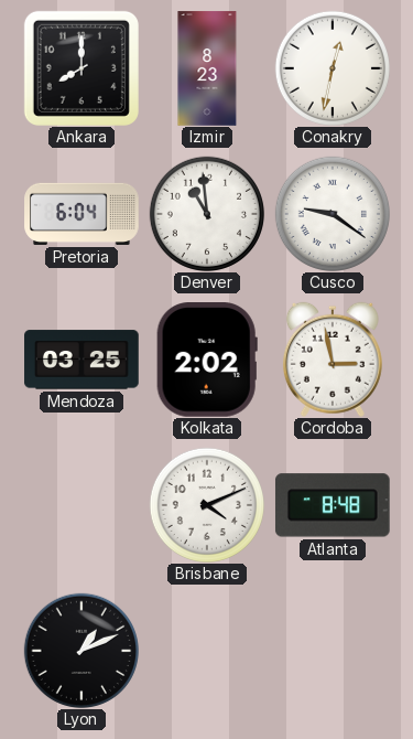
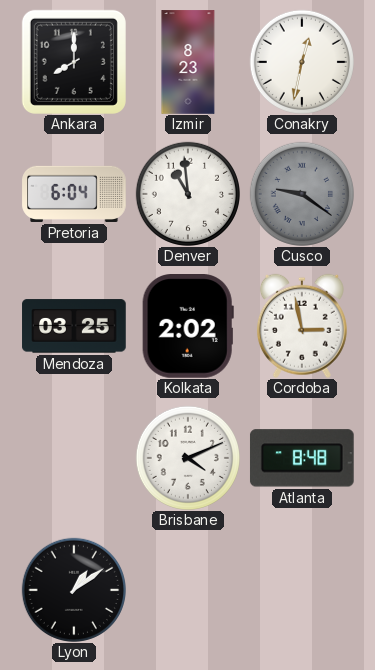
Cusco dial: white -> grey (302, 194)
Lyon: 1:11 -> 1:09 (74, 590)
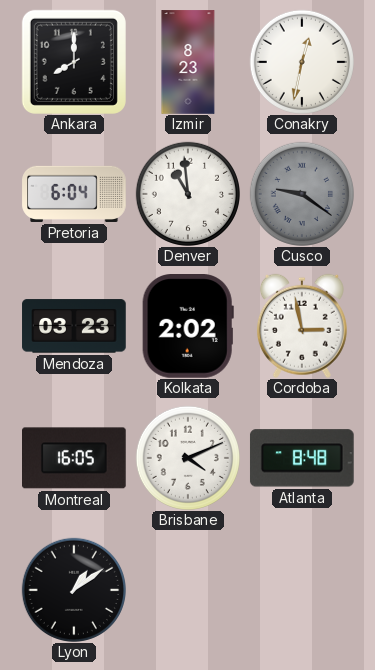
Mendoza: 03:25 -> 03:23 (74, 326)
Montreal: none -> 16:05 (75, 458)
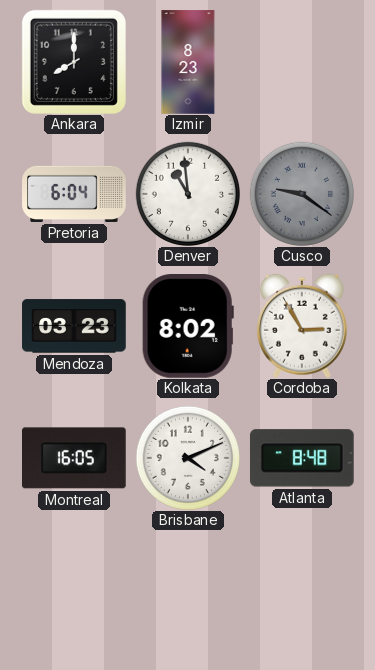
Conakry: 12:32 -> none (302, 62)
Kolkata: 2:02 -> 8:02 (188, 327)
Cordoba: 2:58 -> 2:55 (302, 326)
Lyon: 1:09 -> none (74, 590)
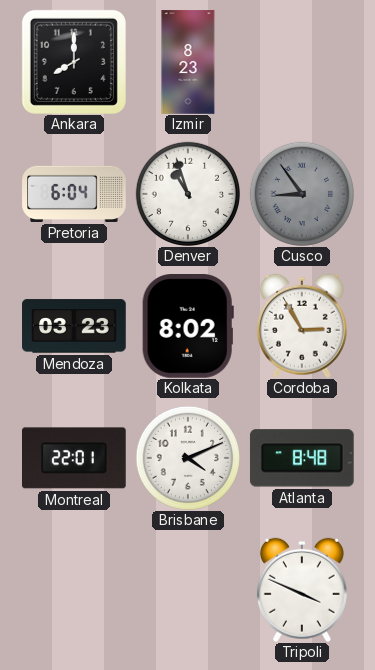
Denver: 10:59 -> 10:57 (188, 194)
Cusco: 9:21 -> 8:54 (302, 194)
Montreal: 16:05 -> 22:01 (75, 458)
Tripoli: none -> 3:49 (302, 590)
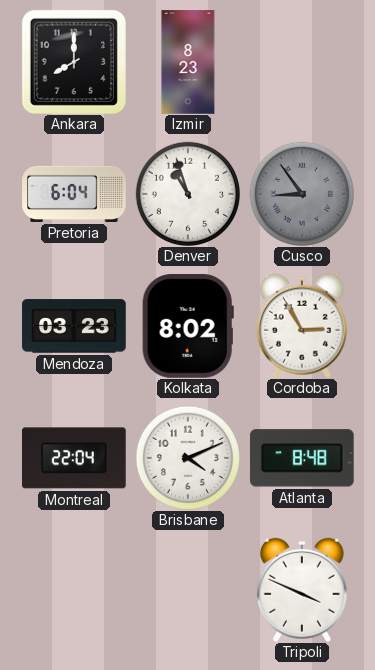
Montreal: 22:01 -> 22:04 (75, 458)
